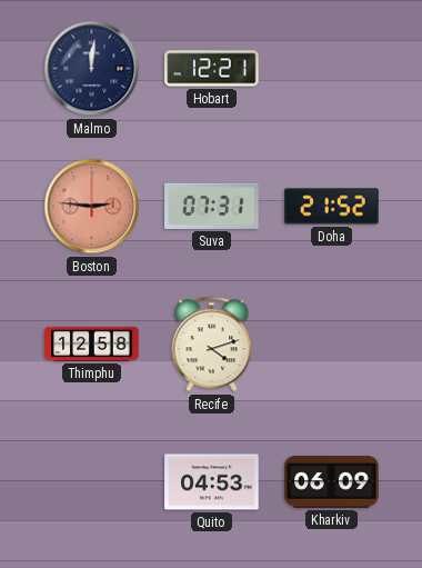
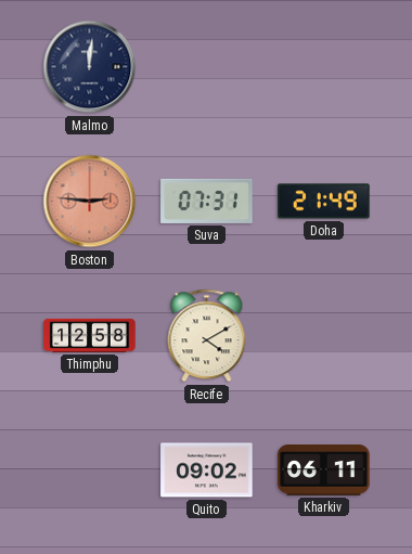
Hobart: 12:21 -> none (212, 69)
Doha: 21:52 -> 21:49 (324, 202)
Recife: 4:12 -> 4:10 (207, 336)
Quito: 04:53 -> 09:02 (207, 471)
Kharkiv: 06:09 -> 06:11 (324, 471)
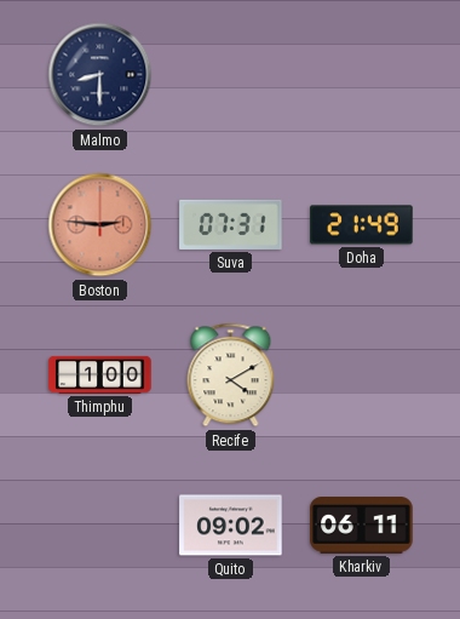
Malmo: 12:01 -> 8:30 (100, 75)
Thimphu: 12:58 -> 1:00 (100, 374)
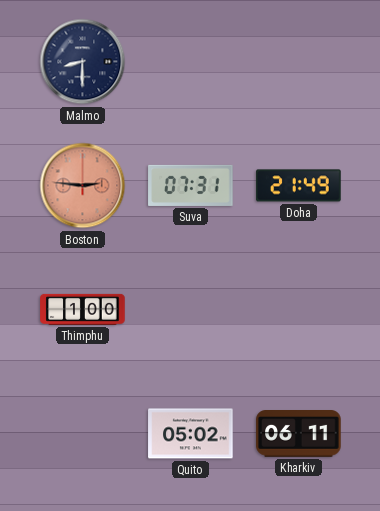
Recife: 4:10 -> none (231, 376)
Quito: 09:02 -> 05:02 (191, 434)
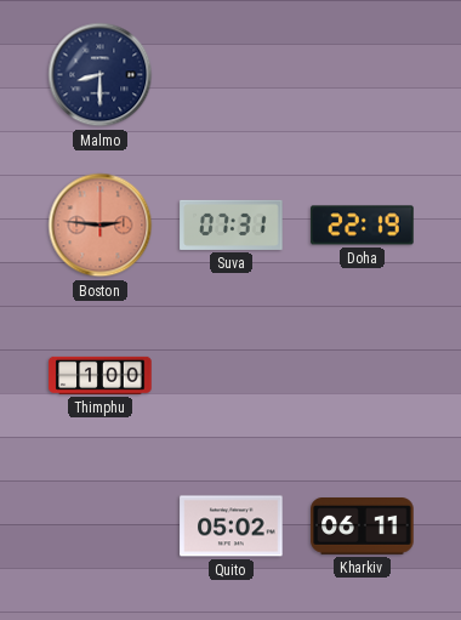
Doha: 21:49 -> 22:19 (363, 226)
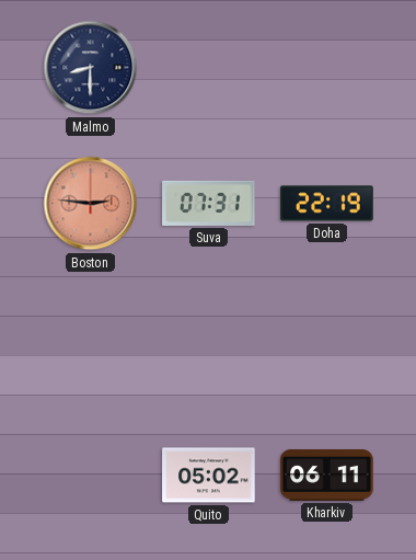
Thimphu: 1:00 -> none (101, 375)
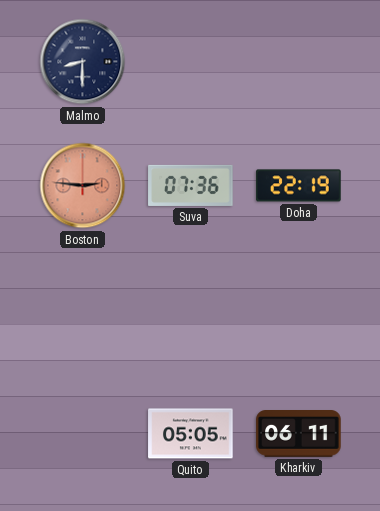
Suva: 07:31 -> 07:36 (191, 185)
Quito: 05:02 -> 05:05 (191, 434)
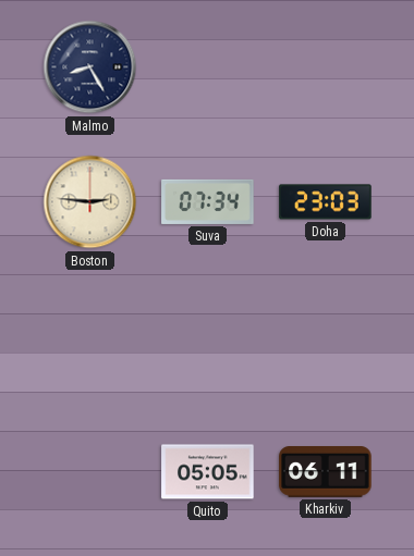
Malmo: 8:30 -> 8:25 (90, 67)
Boston dial: salmon -> cream (90, 202)
Suva: 07:36 -> 07:34 (208, 201)
Doha: 22:19 -> 23:03 (326, 202)
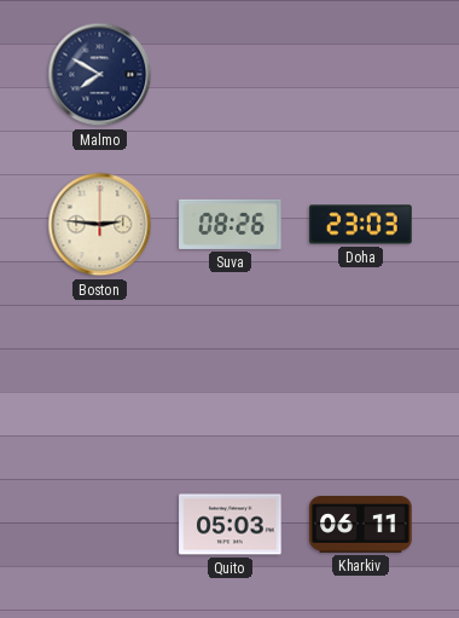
Malmo: 8:25 -> 7:50 (100, 75)
Suva: 07:34 -> 08:26 (231, 224)
Quito: 05:05 -> 05:03 (231, 525)
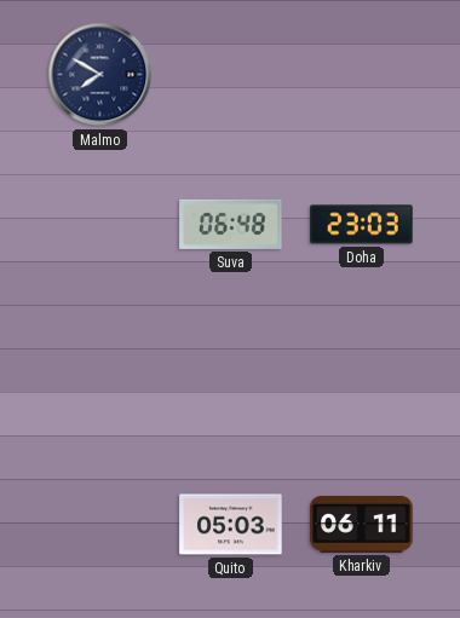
Boston: 2:46 -> none (100, 225)
Suva: 08:26 -> 06:48 (231, 224)
